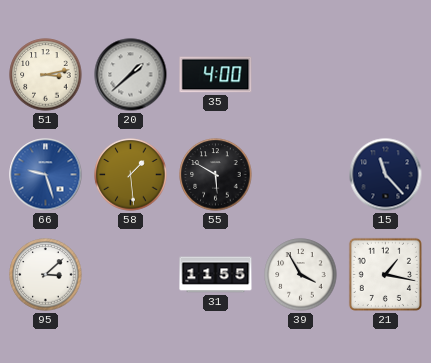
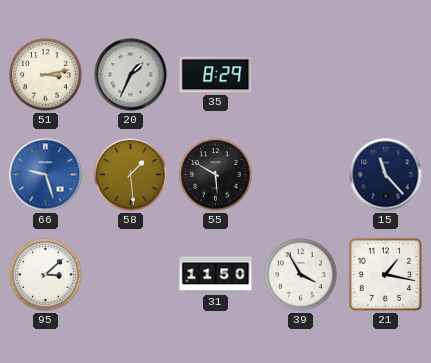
20: 1:38 -> 1:34 (131, 75)
35: 4:00 -> 8:29 (216, 75)
31: 11:55 -> 11:50 (216, 275)
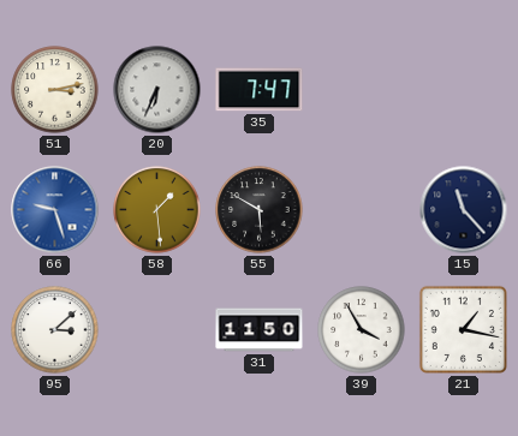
20: 1:34 -> 6:34 (157, 90)
35: 8:29 -> 7:47 (260, 90)
